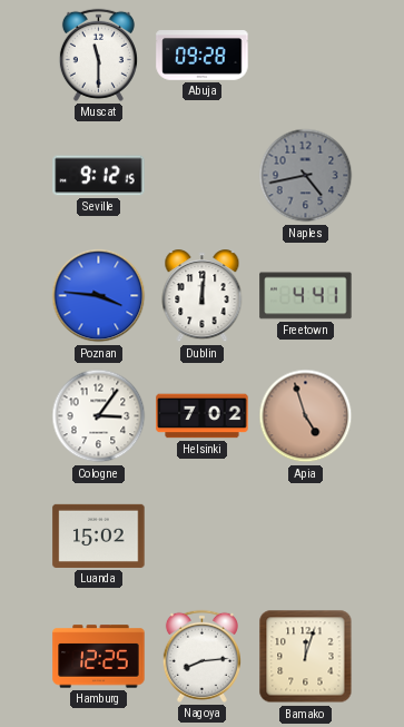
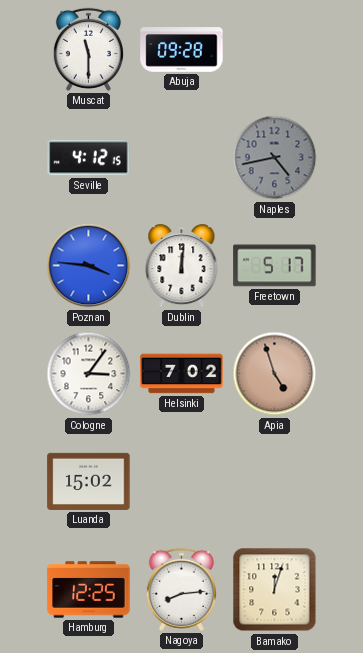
Seville: 9:12 -> 4:12 (89, 158)
Freetown: 4:41 -> 5:17 (275, 266)
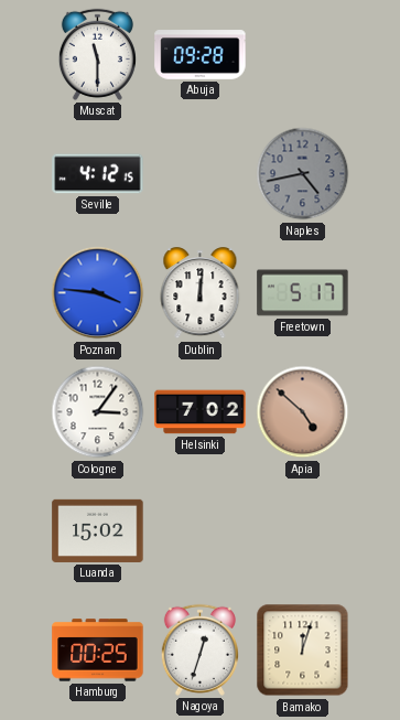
Apia: 4:57 -> 4:52 (303, 412)
Hamburg: 12:25 -> 00:25 (98, 651)
Nagoya: 8:14 -> 12:33 (199, 649)
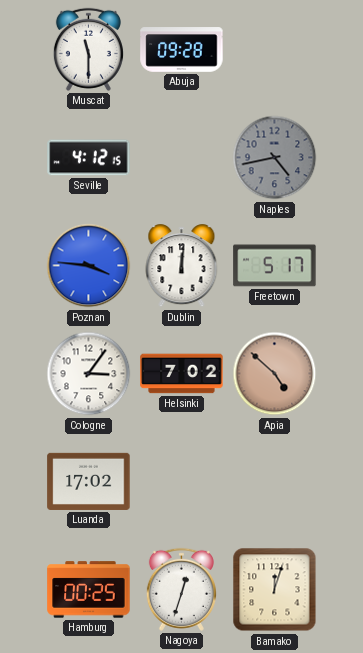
Luanda: 15:02 -> 17:02 (89, 481)
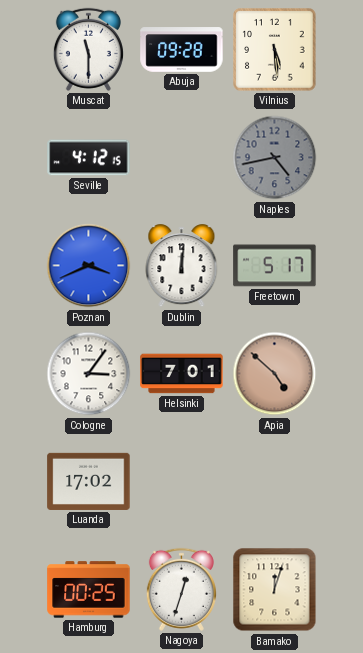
Vilnius: none -> 5:29 (275, 50)
Poznan: 3:46 -> 3:41 (89, 266)
Helsinki: 7:02 -> 7:01 (182, 374)
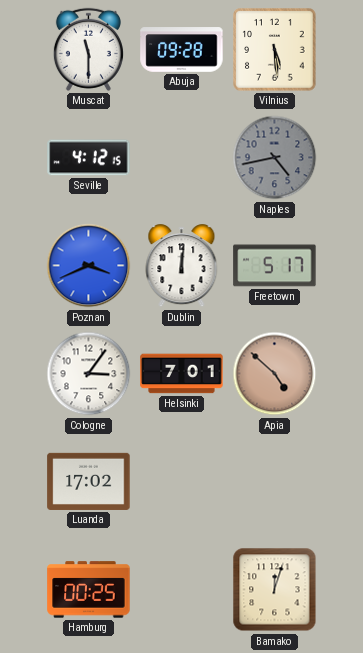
Nagoya: 12:33 -> none (181, 589)
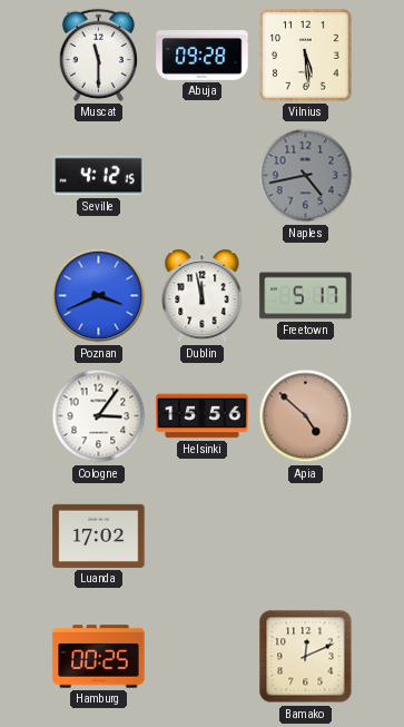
Dublin: 12:01 -> 11:58 (203, 296)
Helsinki: 7:01 -> 15:56 (203, 416)
Bamako: 12:03 -> 12:11 (306, 657)
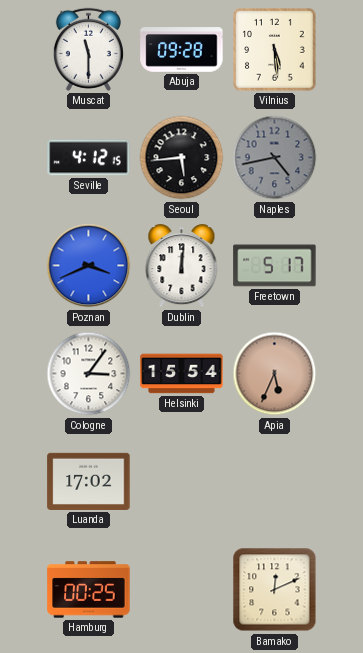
Seoul: none -> 5:44 (182, 158)
Dublin: 11:58 -> 12:01 (182, 266)
Helsinki: 15:56 -> 15:54 (182, 374)
Apia: 4:52 -> 5:34 (275, 374)
